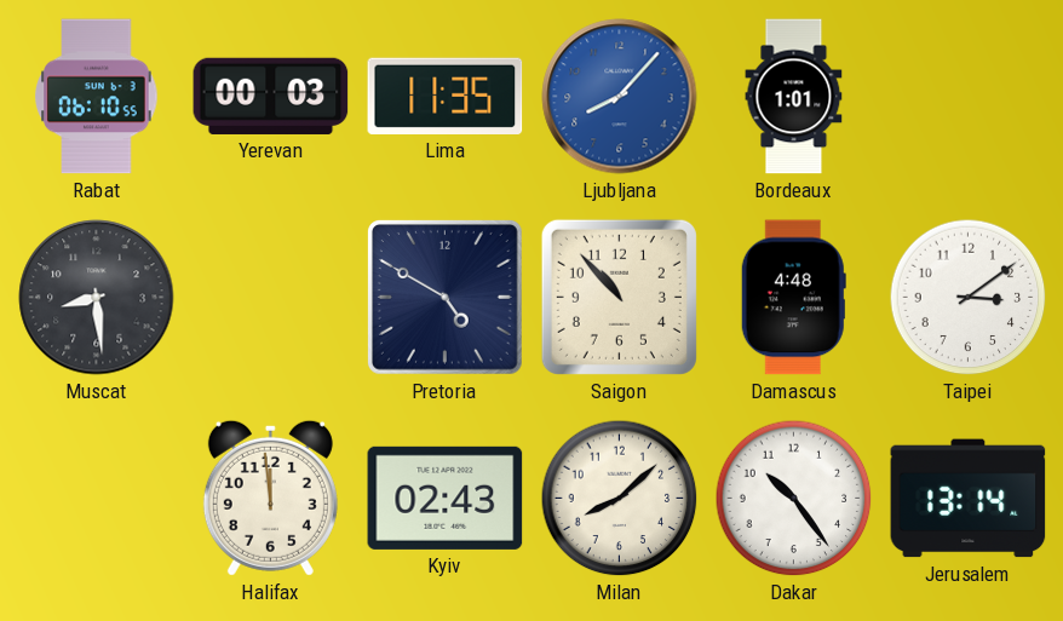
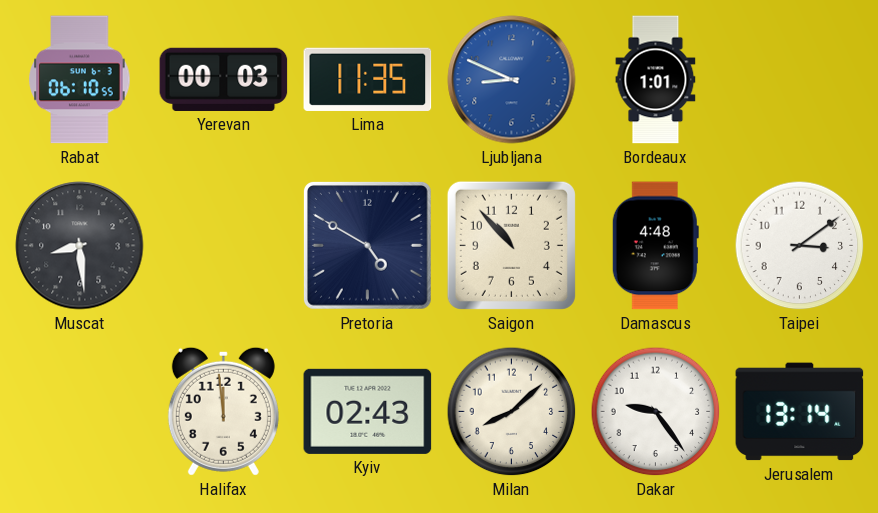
Ljubljana: 8:07 -> 8:49 (512, 80)
Dakar: 10:24 -> 9:24 (656, 412)
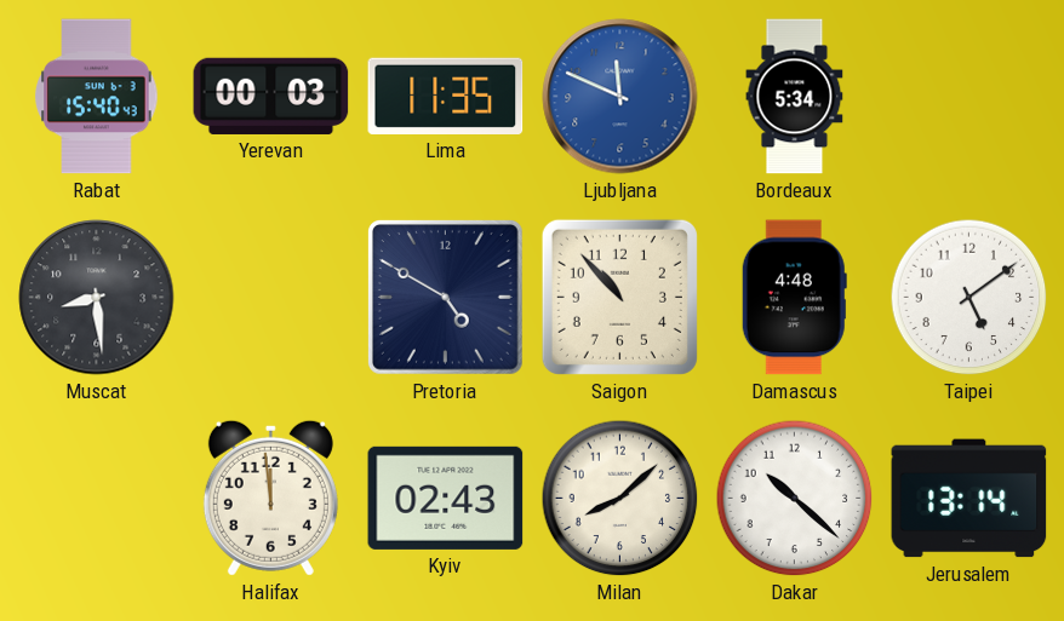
Rabat: 06:10 -> 15:40 (97, 97)
Ljubljana: 8:49 -> 11:49 (620, 97)
Bordeaux: 1:01 -> 5:34 (795, 97)
Taipei: 3:09 -> 5:09 (969, 298)
Dakar: 9:24 -> 10:22 (795, 499)
